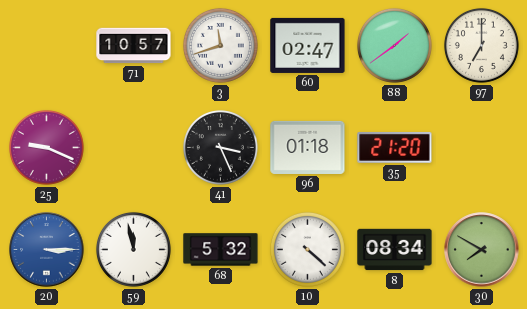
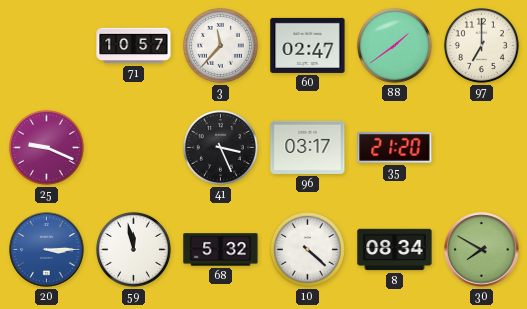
3: 11:42 -> 11:37 (220, 45)
96: 01:18 -> 03:17 (308, 147)
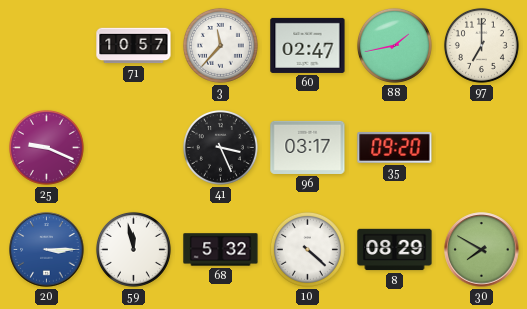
88: 1:39 -> 1:43 (394, 45)
35: 21:20 -> 09:20 (395, 147)
8: 08:34 -> 08:29 (395, 250)
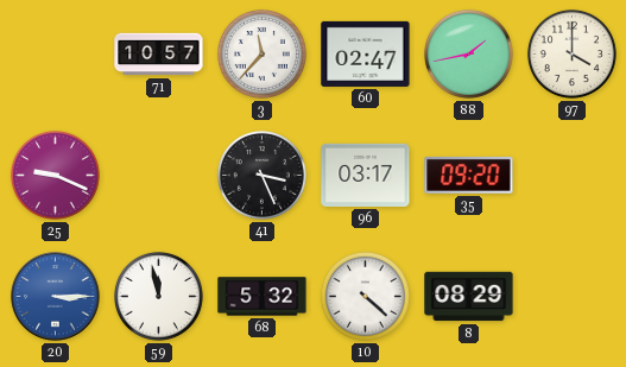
97: 7:00 -> 4:00 (571, 53)
30: 7:50 -> none (482, 250)
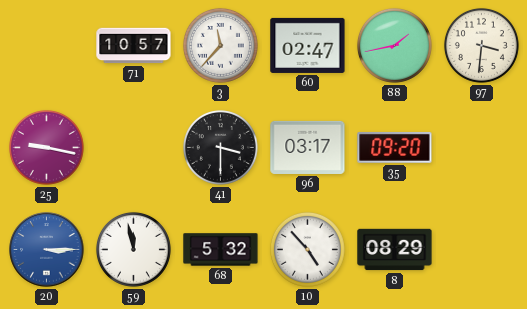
97: 4:00 -> 3:31 (481, 45)
25: 9:19 -> 9:17 (46, 147)
41: 3:26 -> 3:30 (220, 147)
10: 4:22 -> 4:53 (307, 249)
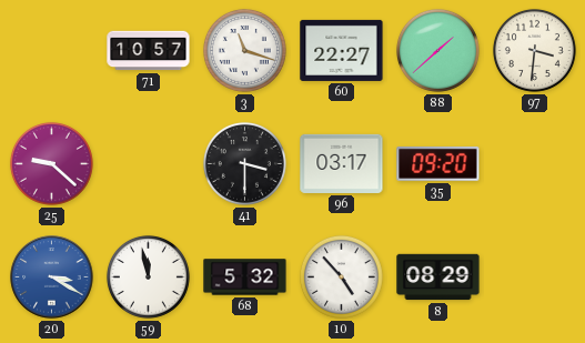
3: 11:37 -> 11:18 (244, 50)
60: 02:47 -> 22:27 (342, 50)
88: 1:43 -> 1:38 (437, 50)
25: 9:17 -> 9:22 (51, 163)
20: 3:15 -> 3:20 (52, 278)
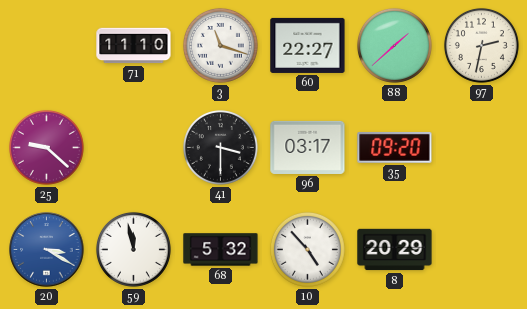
71: 10:57 -> 11:10 (134, 46)
97: 3:31 -> 2:32 (481, 45)
8: 08:29 -> 20:29 (395, 250)
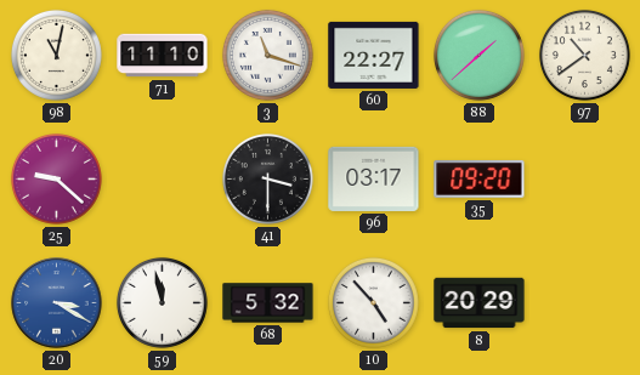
98: none -> 11:02 (56, 55)
97: 2:32 -> 10:39 (584, 55)
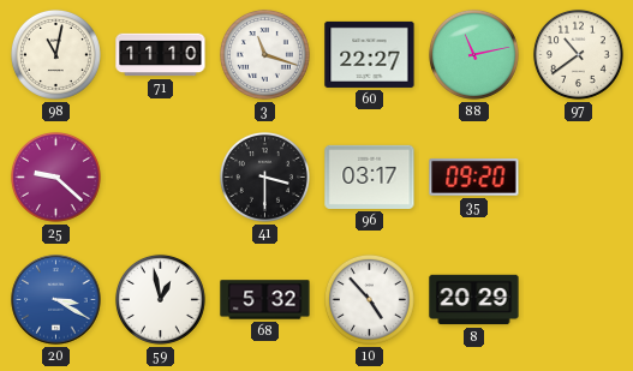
88: 1:38 -> 11:13 (473, 54)
59: 11:58 -> 12:58 (160, 299)
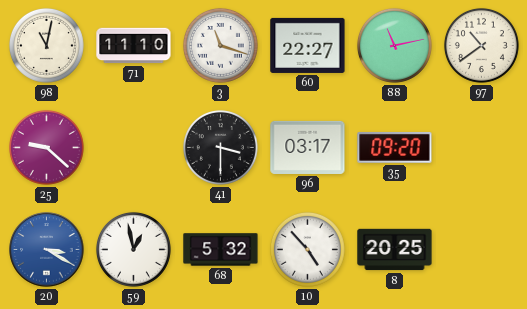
8: 20:29 -> 20:25 (395, 250)
